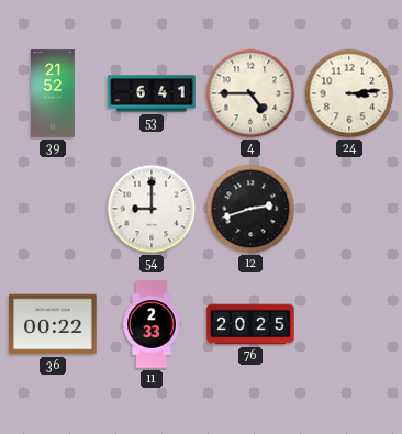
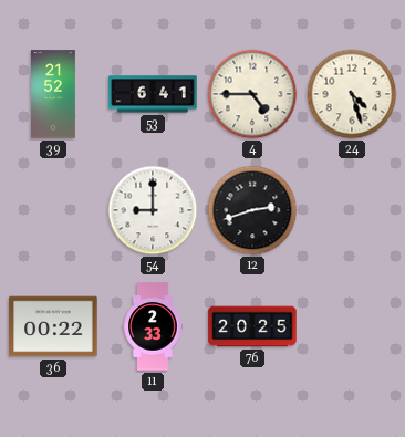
24: 3:14 -> 4:27 (352, 94)
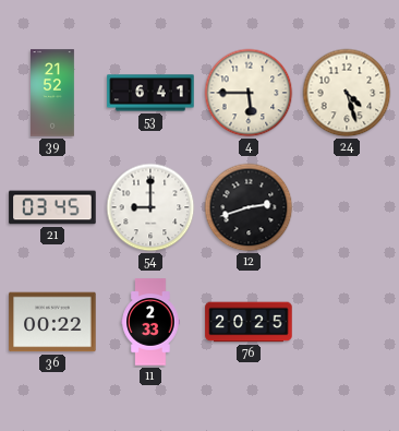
4: 4:45 -> 5:45 (249, 93)
21: none -> 03:45 (52, 207)
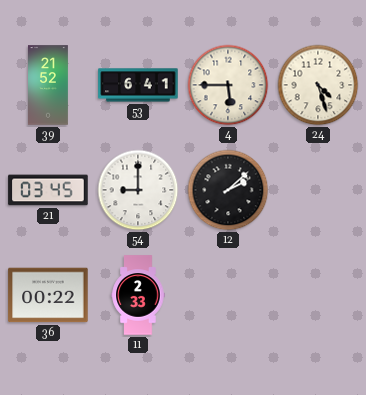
12: 2:42 -> 2:08 (228, 190)
76: 20:25 -> none (249, 322)
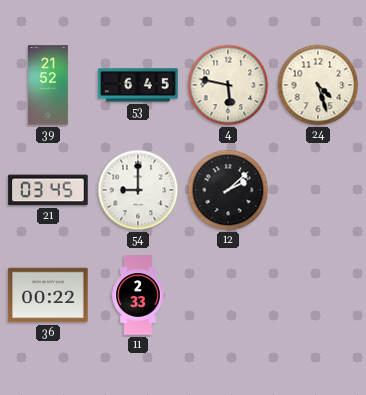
53: 6:41 -> 6:45 (138, 85)
4: 5:45 -> 5:47 (228, 85)
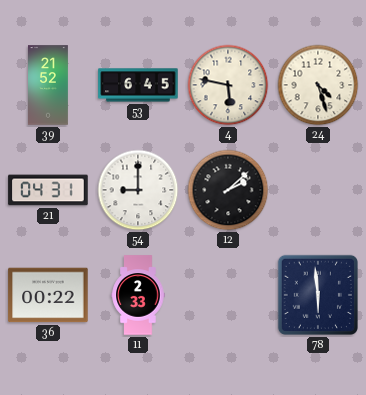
21: 03:45 -> 04:31 (48, 190)
78: none -> 5:59 (318, 295)
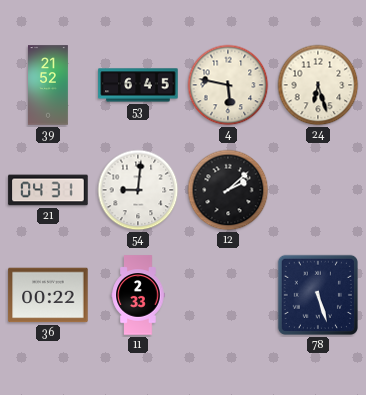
24: 4:27 -> 6:27 (318, 85)
54: 9:00 -> 9:01 (138, 190)
78: 5:59 -> 5:27 (318, 295)
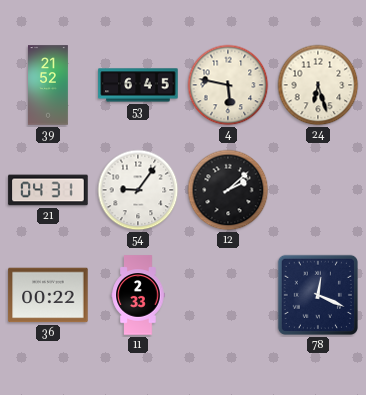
54: 9:01 -> 9:06 (138, 190)
78: 5:27 -> 12:19 (318, 295)
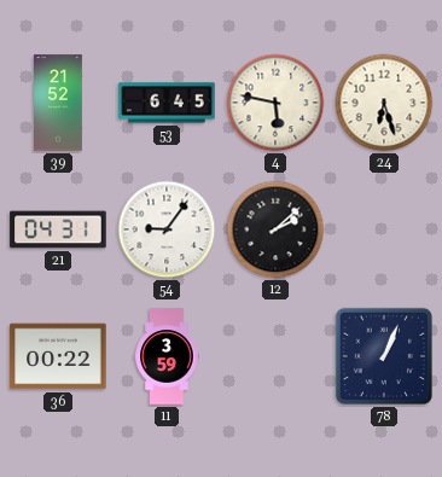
11: 2:33 -> 3:59 (167, 356)
78: 12:19 -> 1:04 (384, 356)
